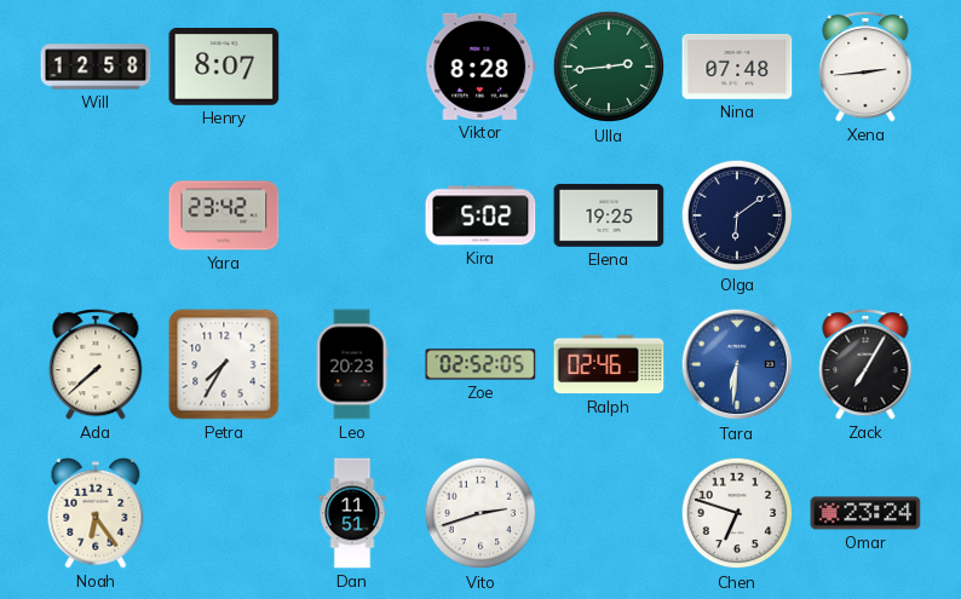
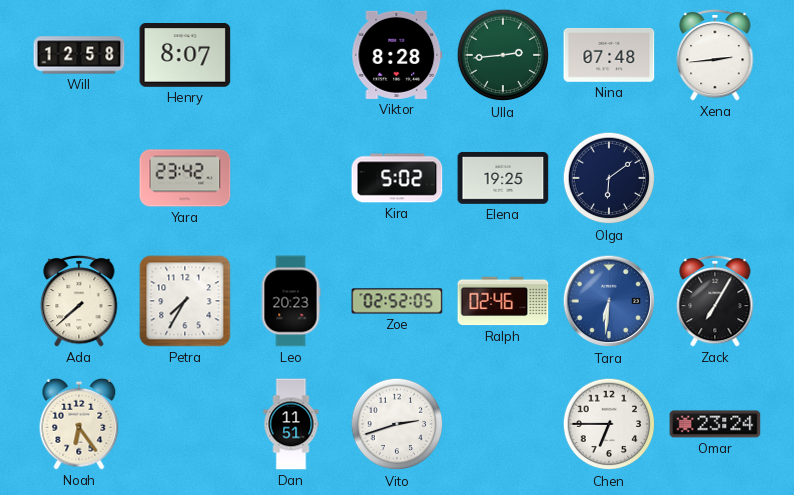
Chen: 6:48 -> 6:45 (609, 424)
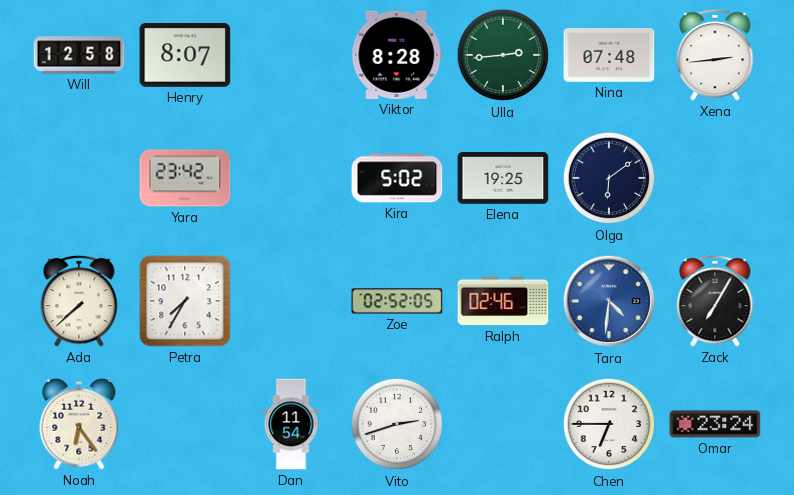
Leo: 20:23 -> none (291, 301)
Tara: 6:31 -> 4:31 (609, 301)
Dan: 11:51 -> 11:54 (291, 424)
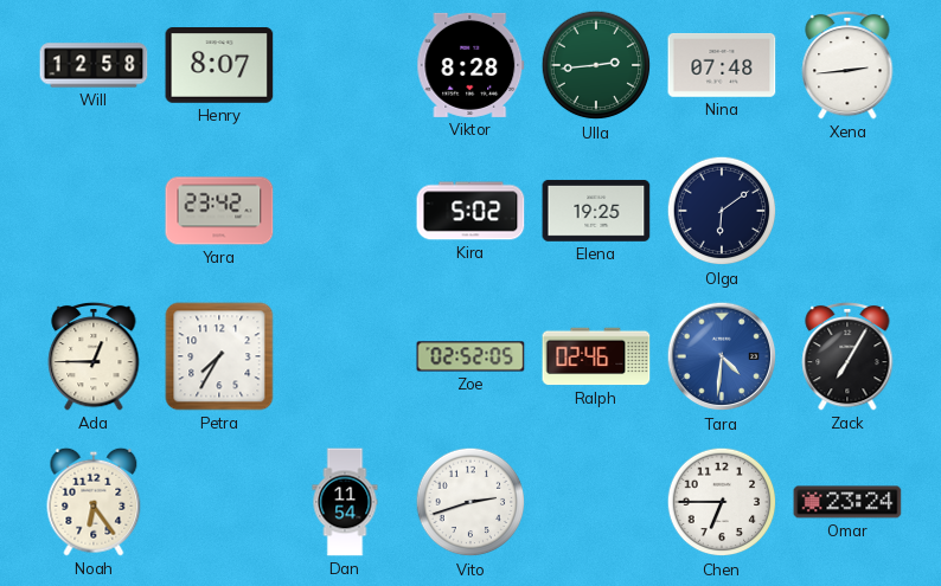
Ada: 7:38 -> 12:45 (94, 356)
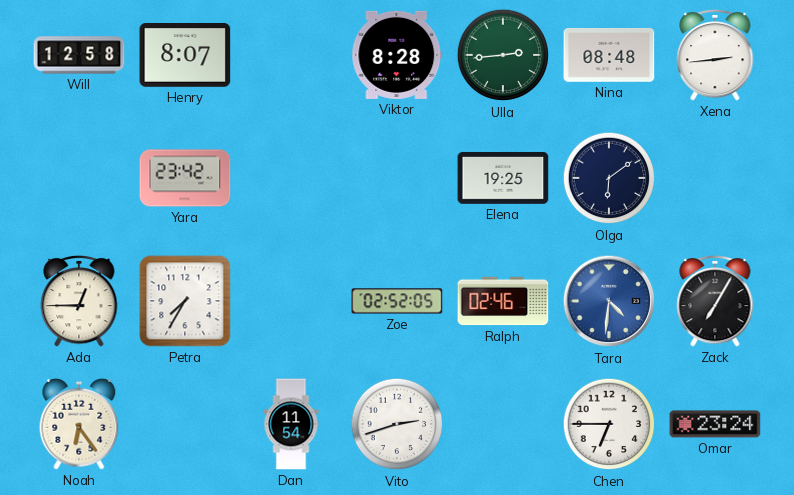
Nina: 07:48 -> 08:48 (609, 56)
Kira: 5:02 -> none (470, 211)
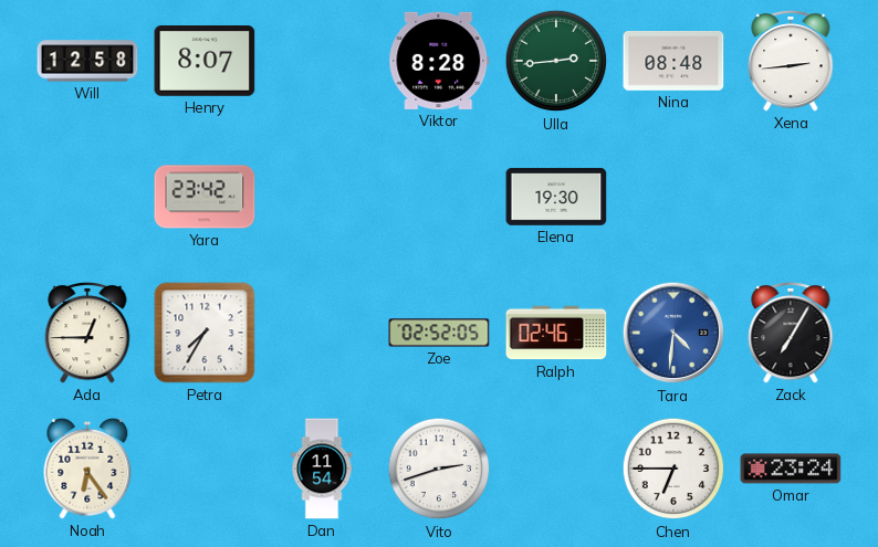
Elena: 19:25 -> 19:30 (556, 197)
Olga: 6:09 -> none (609, 178)
